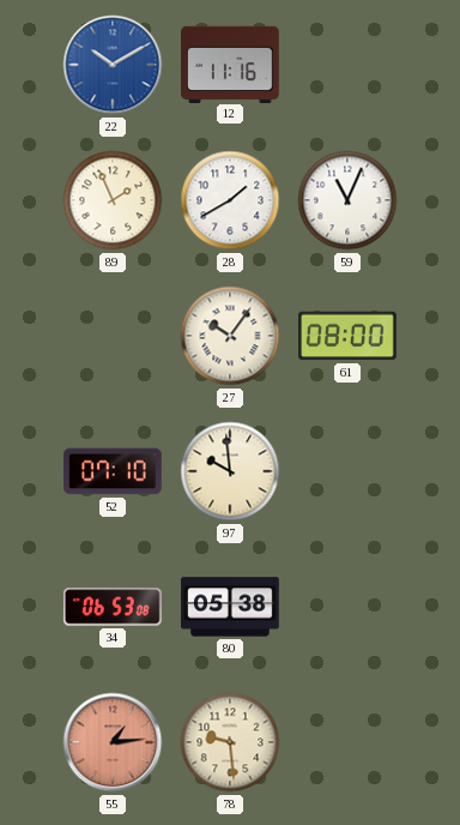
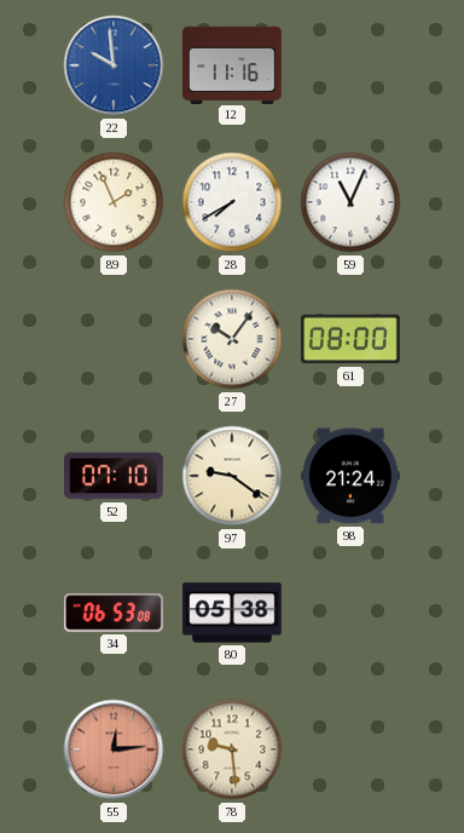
22: 10:10 -> 9:59 (114, 65)
28: 1:40 -> 7:40 (232, 202)
97: 9:59 -> 9:21 (232, 476)
98: none -> 21:24 (352, 476)
55: 1:14 -> 12:14 (114, 749)
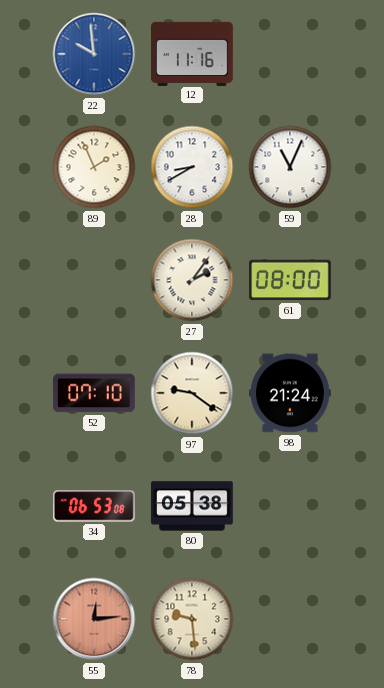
28: 7:40 -> 8:40 (192, 167)
27: 10:06 -> 2:06 (192, 280)
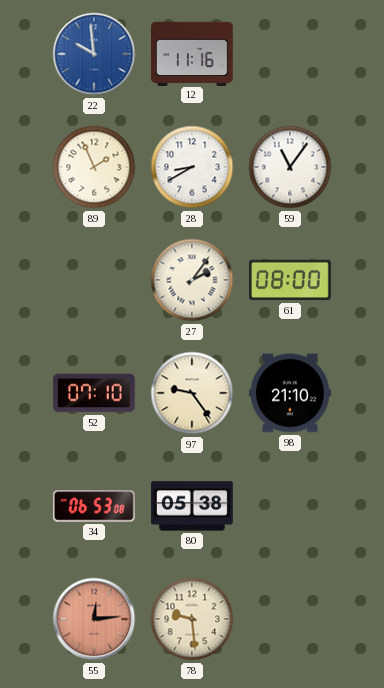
59: 11:04 -> 11:06 (290, 167)
97: 9:21 -> 9:24 (192, 393)
98: 21:24 -> 21:10 (291, 393)
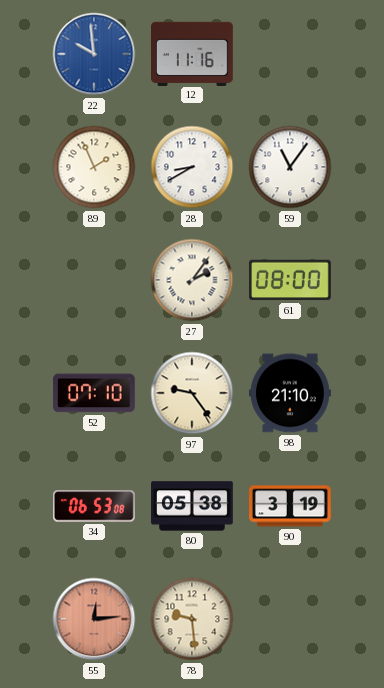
90: none -> 3:19 (291, 506)
